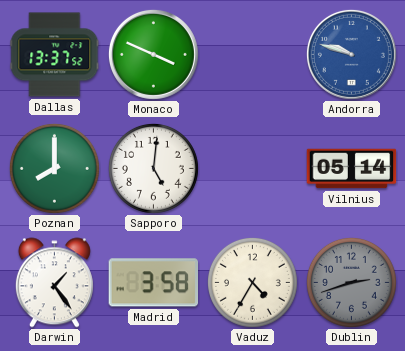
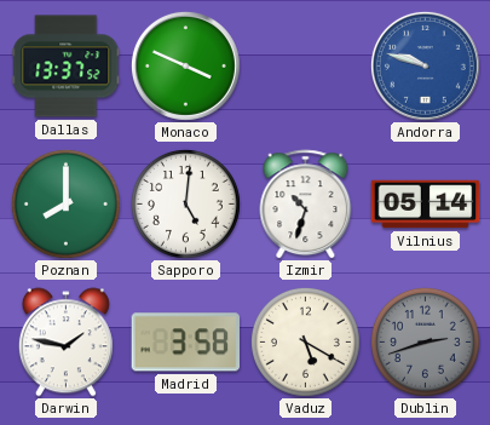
Izmir: none -> 10:33 (306, 205)
Darwin: 1:24 -> 1:47 (65, 343)
Vaduz: 4:35 -> 5:20 (305, 341)
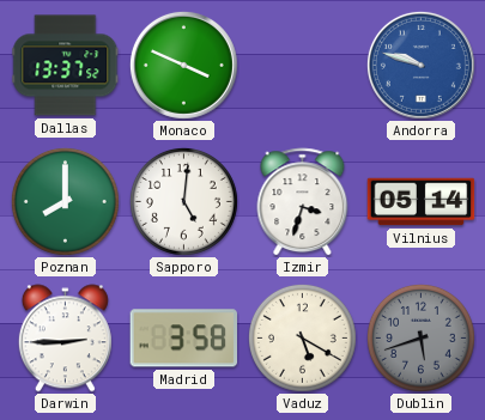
Izmir: 10:33 -> 3:33 (303, 202)
Darwin: 1:47 -> 2:45 (65, 339)
Dublin: 2:42 -> 5:42 (420, 337)
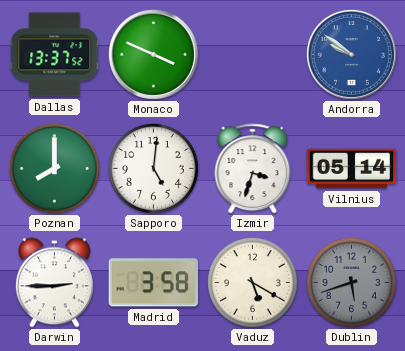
Andorra: 9:48 -> 9:51 (351, 54)
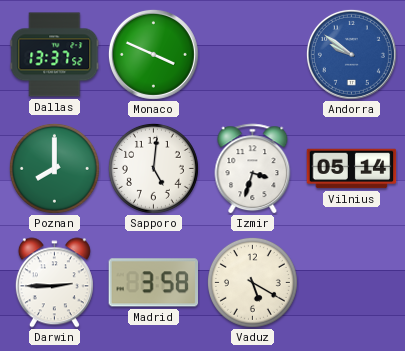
Dublin: 5:42 -> none (351, 282)
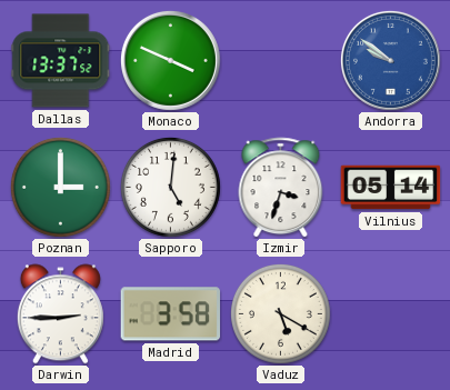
Poznan: 8:00 -> 3:00 (60, 187)
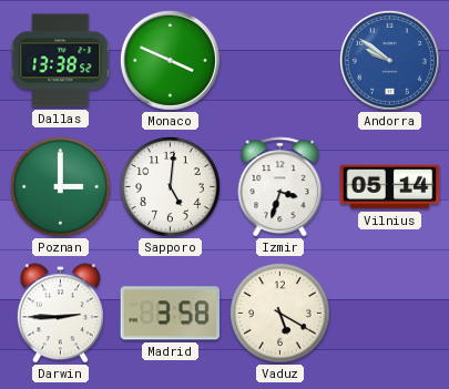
Dallas: 13:37 -> 13:38 (61, 61)
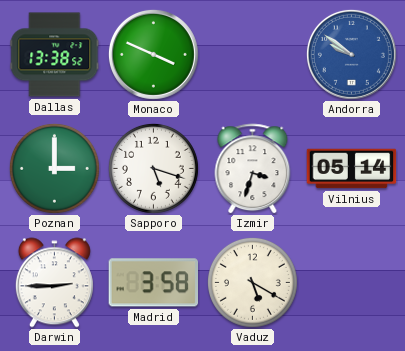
Sapporo: 5:01 -> 5:18 (153, 168)
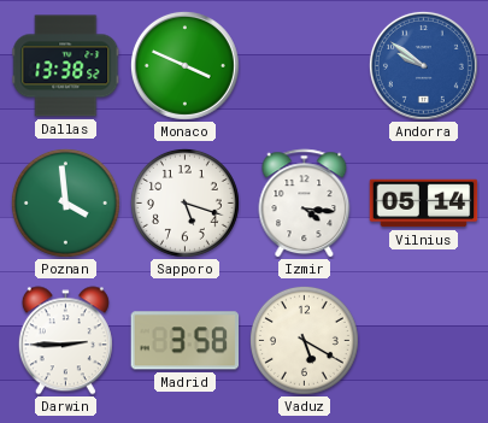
Poznan: 3:00 -> 3:59 (65, 202)
Izmir: 3:33 -> 4:16 (305, 204)
